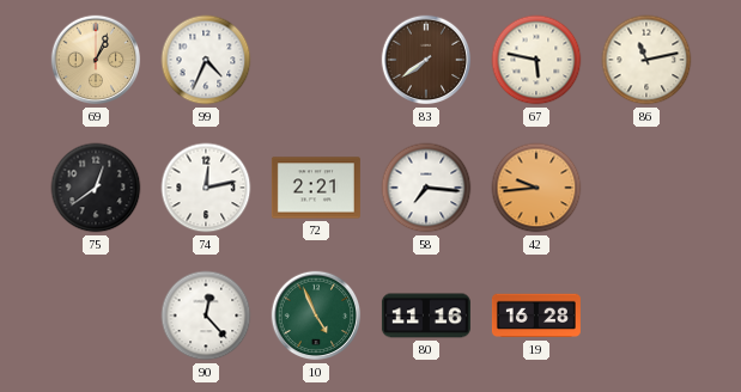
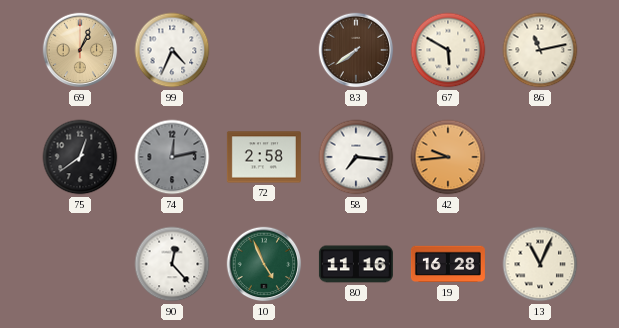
67: 5:47 -> 5:50 (448, 50)
74 dial: white -> grey (172, 157)
72: 2:21 -> 2:58 (264, 157)
13: none -> 11:04 (540, 264)
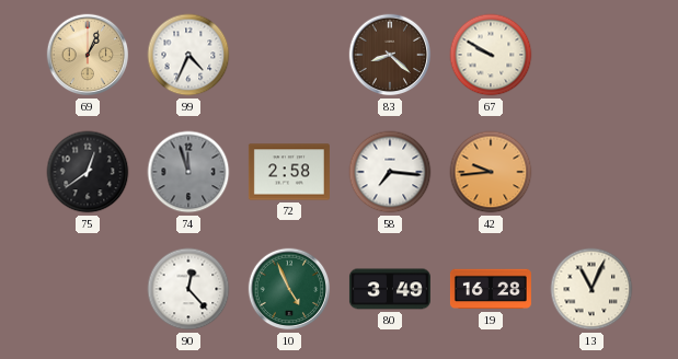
83: 7:39 -> 8:22 (390, 55)
67: 5:50 -> 9:50 (491, 55)
86: 11:13 -> none (540, 50)
74: 12:13 -> 11:57 (188, 172)
80: 11:16 -> 3:49 (390, 289)
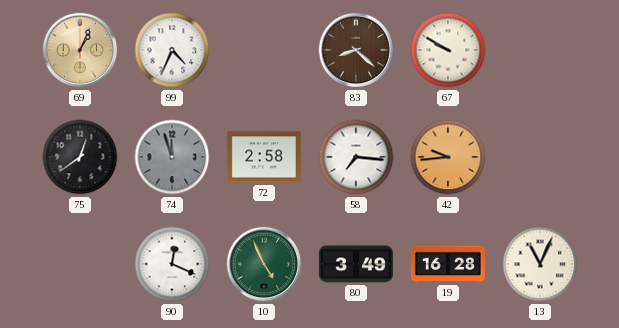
90: 12:23 -> 12:19 (172, 264)
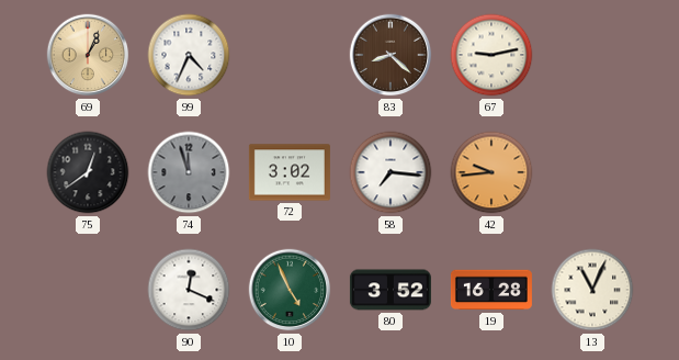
67: 9:50 -> 9:13 (491, 55)
72: 2:58 -> 3:02 (290, 172)
80: 3:49 -> 3:52 (391, 290)
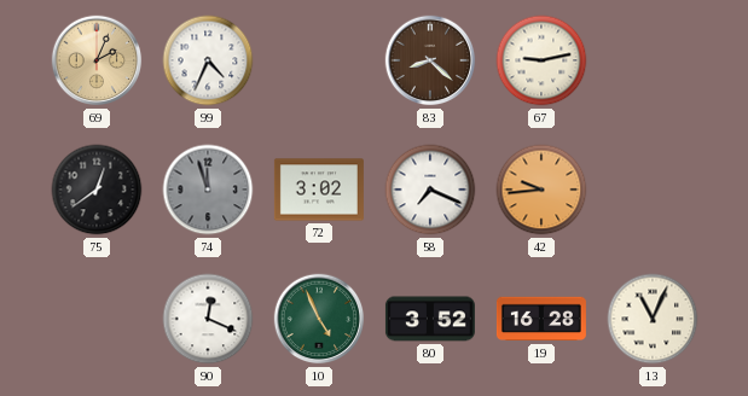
69: 1:04 -> 2:04 (97, 60)
58: 7:16 -> 7:19 (430, 190)
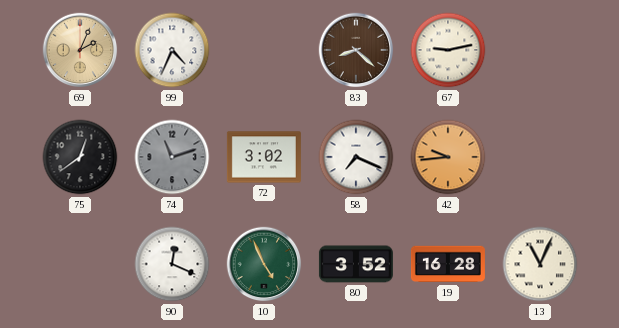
74: 11:57 -> 11:12 (172, 157)
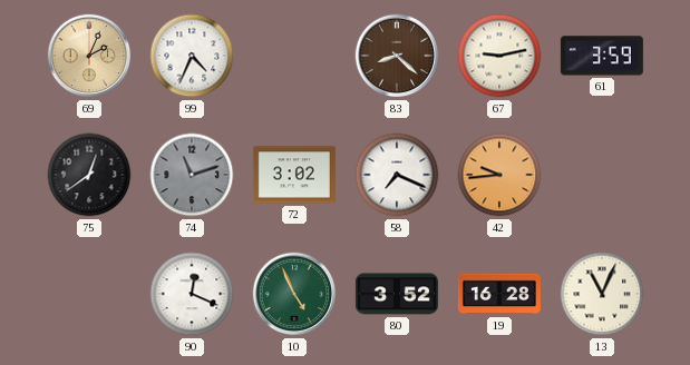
61: none -> 3:59 (602, 56)
